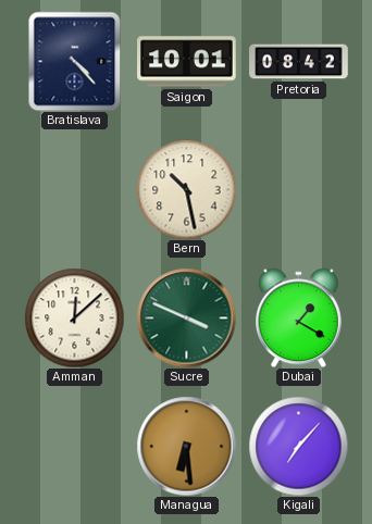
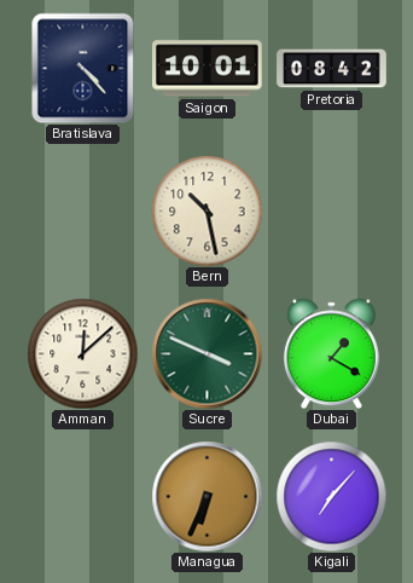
Managua: 6:29 -> 6:34 (206, 496)
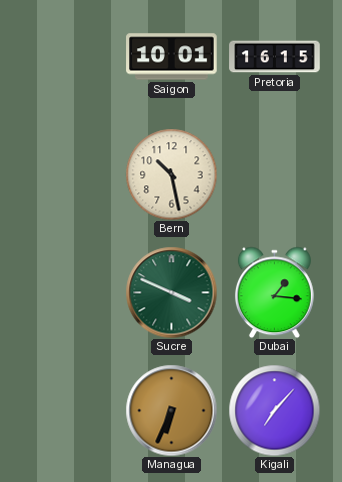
Bratislava: 4:23 -> none (83, 68)
Pretoria: 08:42 -> 16:15 (275, 57)
Amman: 12:08 -> none (82, 353)
Dubai: 1:20 -> 1:16 (274, 292)
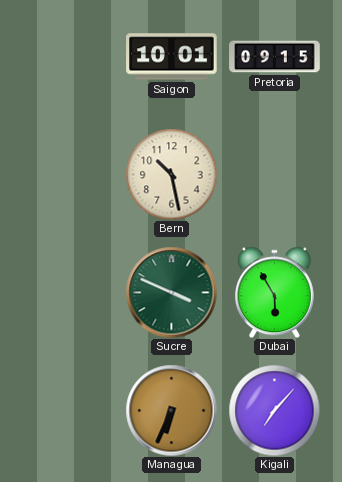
Pretoria: 16:15 -> 09:15 (275, 57)
Dubai: 1:16 -> 5:55 (274, 292)
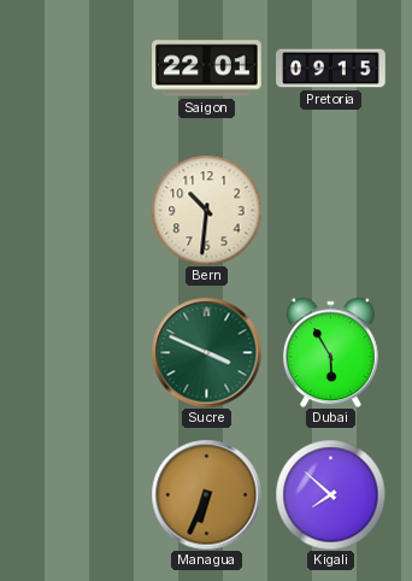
Saigon: 10:01 -> 22:01 (207, 69)
Bern: 10:28 -> 10:31 (206, 210)
Kigali: 7:07 -> 7:52 (330, 494)
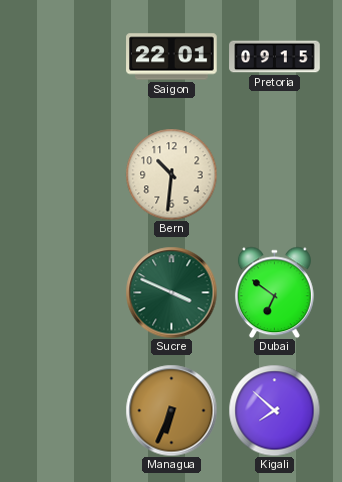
Dubai: 5:55 -> 6:51 (274, 292)
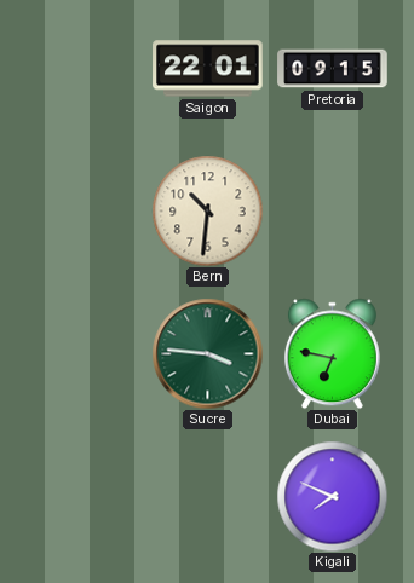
Sucre: 3:49 -> 3:46 (207, 353)
Dubai: 6:51 -> 6:47 (332, 353)
Managua: 6:34 -> none (171, 410)
Kigali: 7:52 -> 7:49 (332, 496)
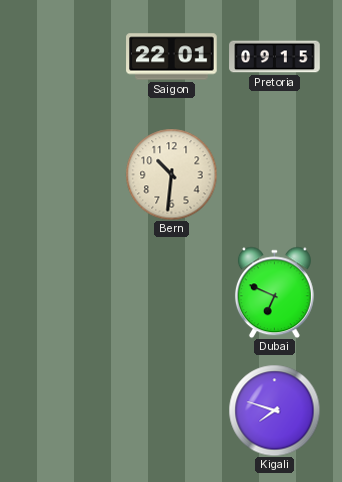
Sucre: 3:46 -> none (207, 353)
Dubai: 6:47 -> 6:49 (274, 292)
Kigali: 7:49 -> 7:48 (274, 410)
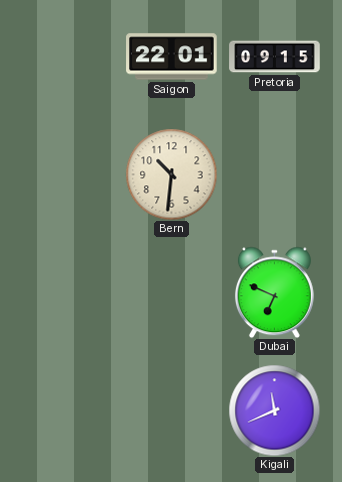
Kigali: 7:48 -> 11:41 (274, 410)
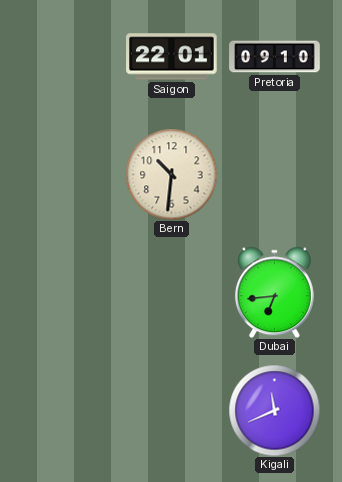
Pretoria: 09:15 -> 09:10 (275, 57)
Dubai: 6:49 -> 6:44 (274, 292)
